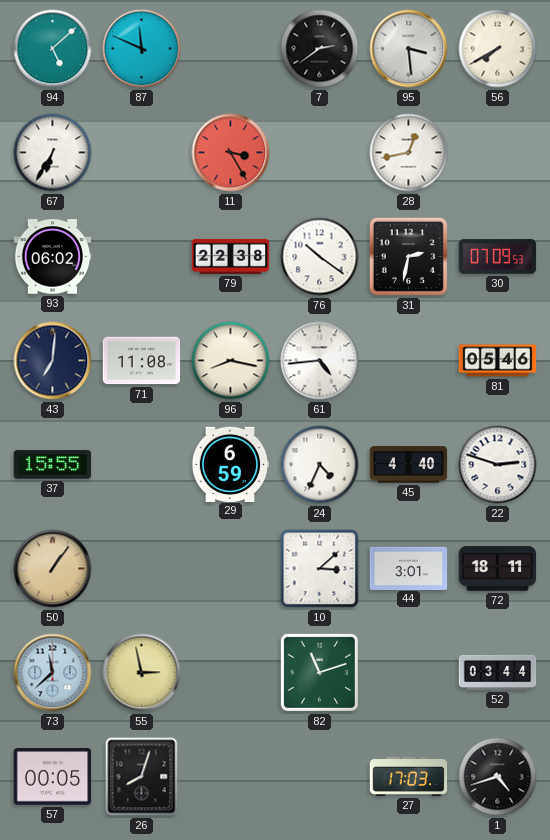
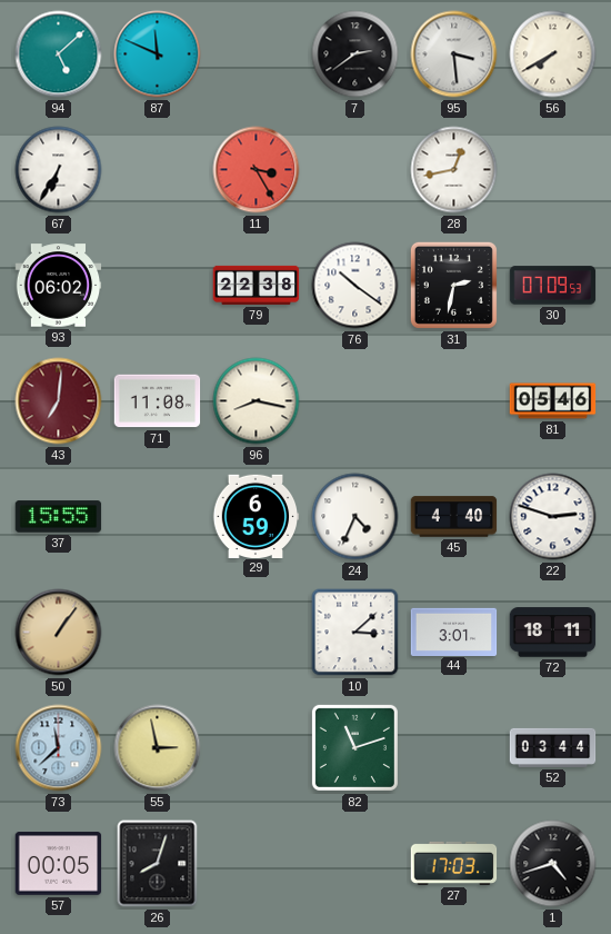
43 dial: navy -> burgundy (59, 401)
61: 4:44 -> none (320, 361)
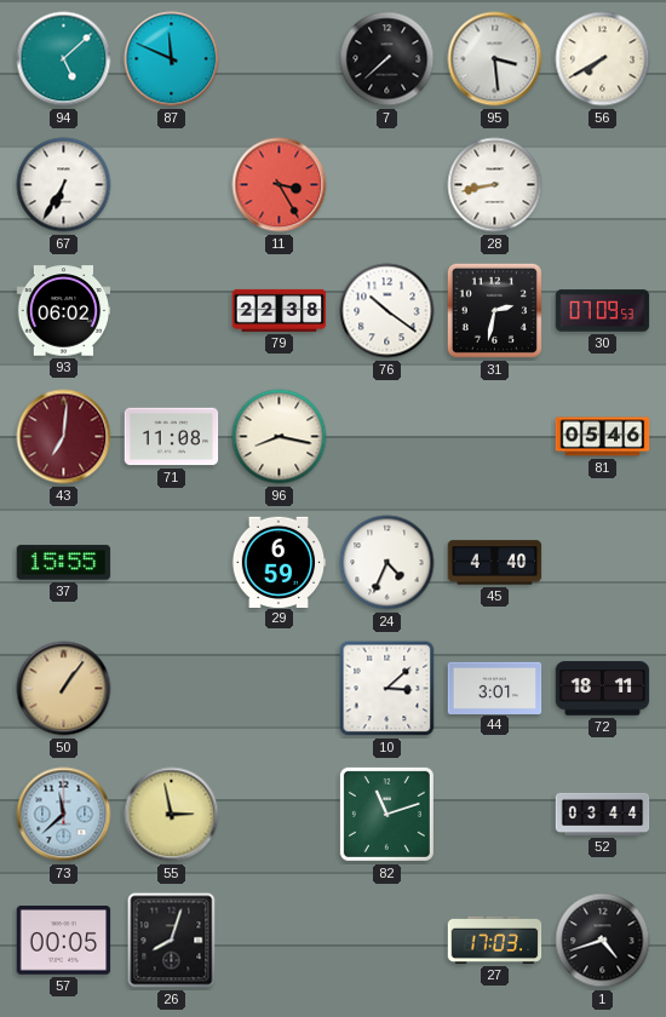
7: 2:39 -> 7:38 (387, 59)
28: 12:43 -> 8:43 (495, 185)
22: 2:48 -> none (553, 517)
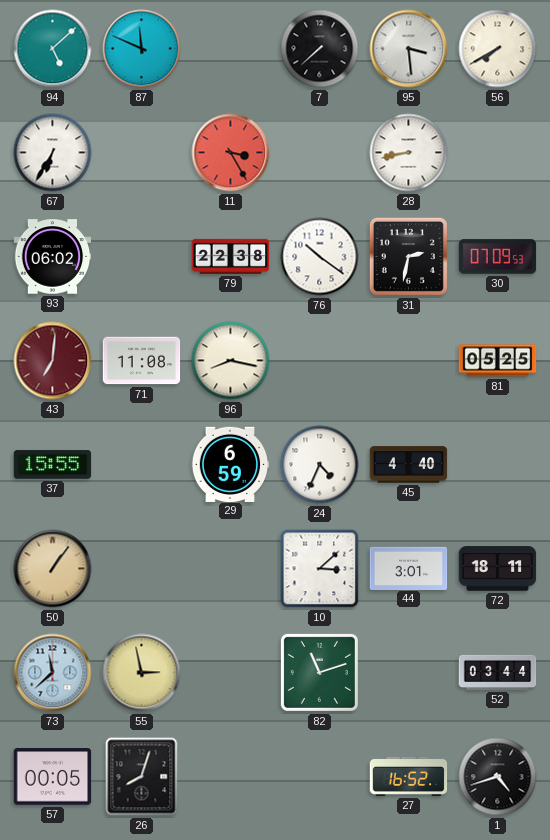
81: 05:46 -> 05:25 (498, 361)
27: 17:03 -> 16:52 (409, 776)
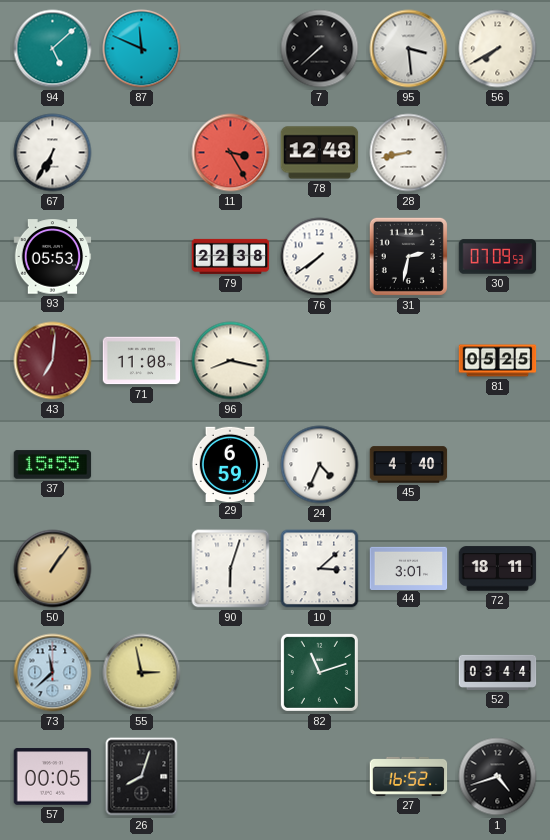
78: none -> 12:48 (320, 153)
93: 06:02 -> 05:53 (53, 257)
76: 10:21 -> 7:39 (320, 257)
90: none -> 6:03 (231, 569)
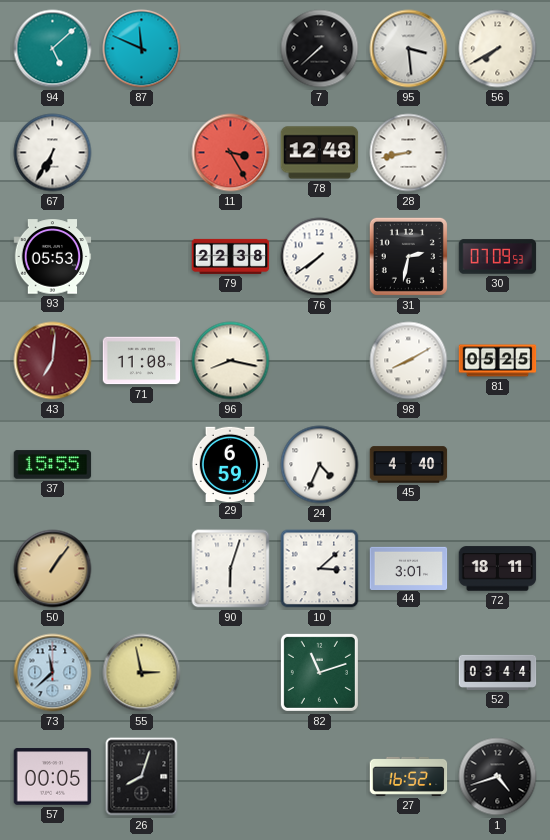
98: none -> 8:10 (409, 361)
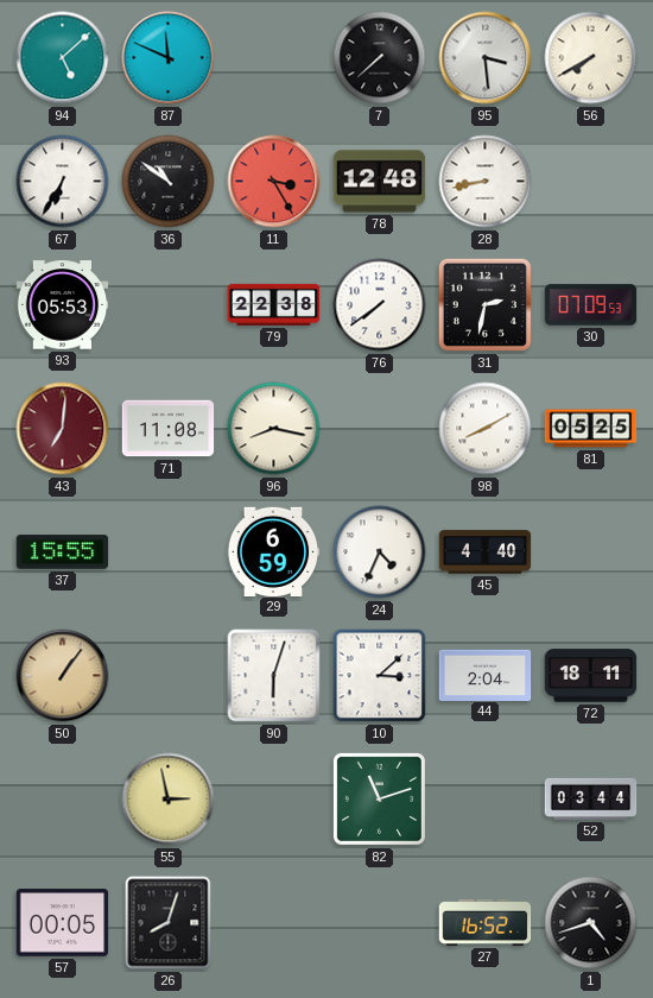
36: none -> 10:51 (169, 182)
44: 3:01 -> 2:04 (486, 675)
73: 11:38 -> none (53, 673)
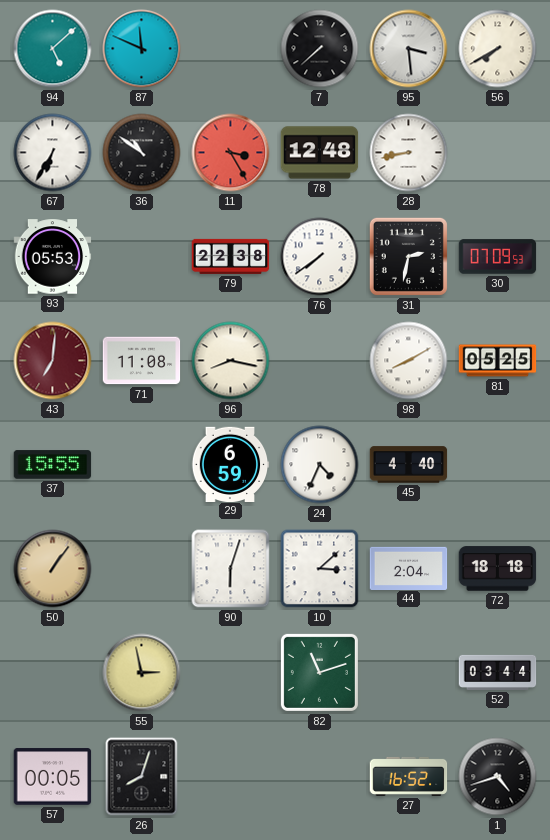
72: 18:11 -> 18:18 (498, 569)
